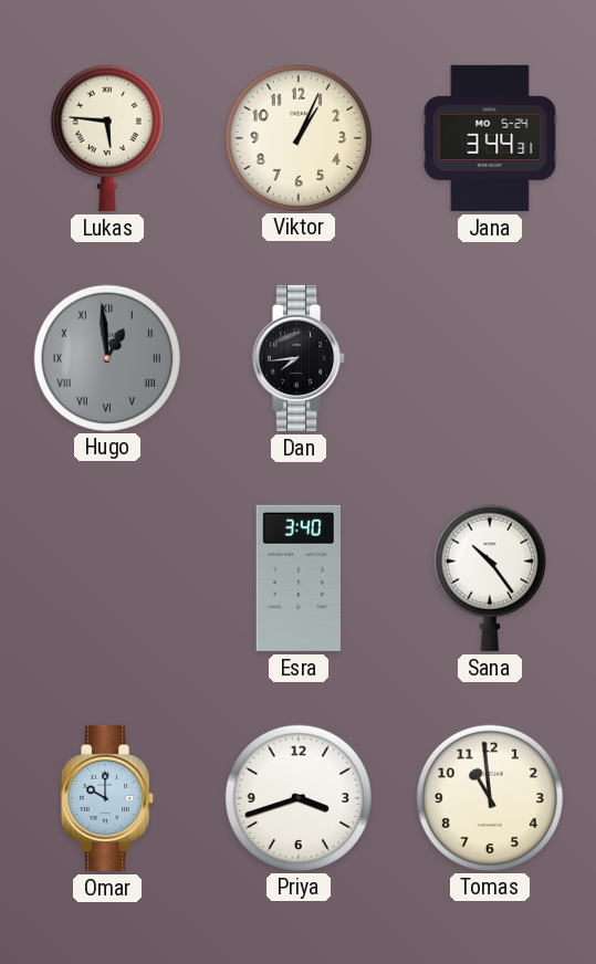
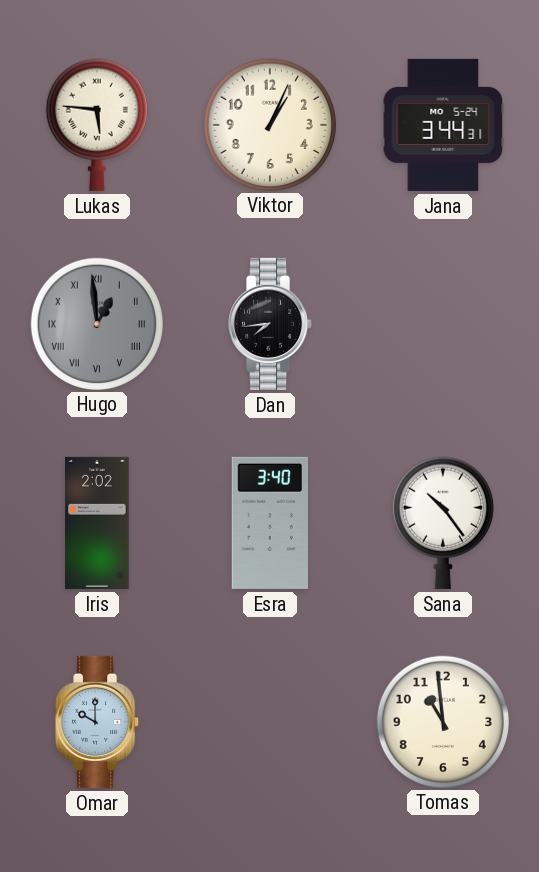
Iris: none -> 2:02 (97, 523)
Priya: 3:42 -> none (297, 797)
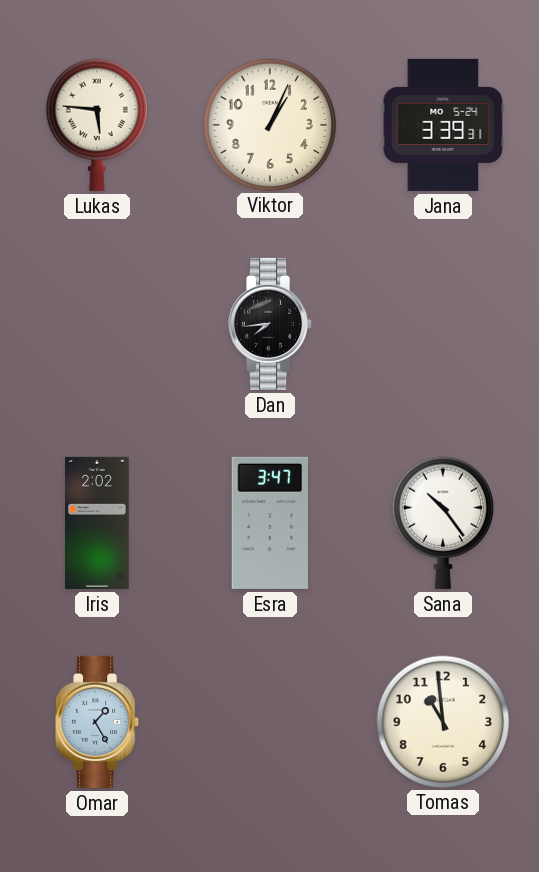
Jana: 3:44 -> 3:39 (443, 125)
Hugo: 12:59 -> none (96, 323)
Esra: 3:40 -> 3:47 (269, 523)
Omar: 10:00 -> 1:25 (98, 722)
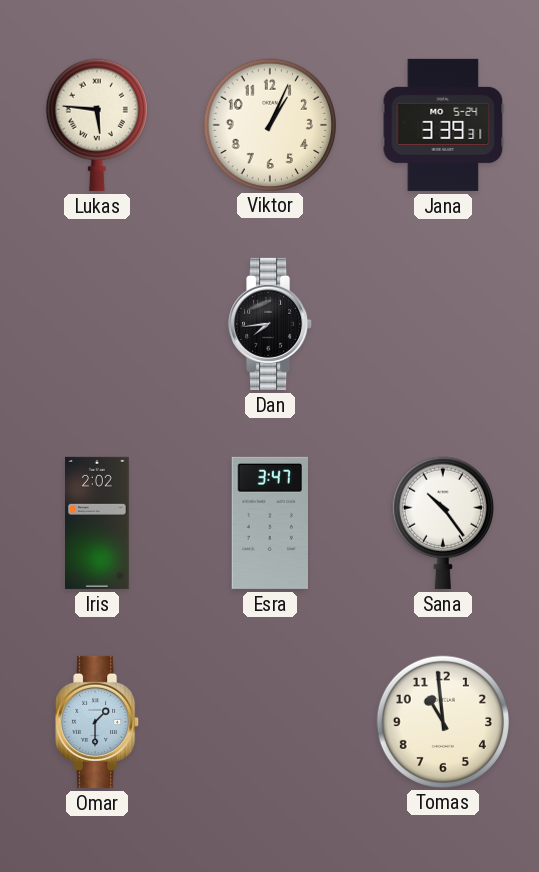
Omar: 1:25 -> 1:30 (98, 722)
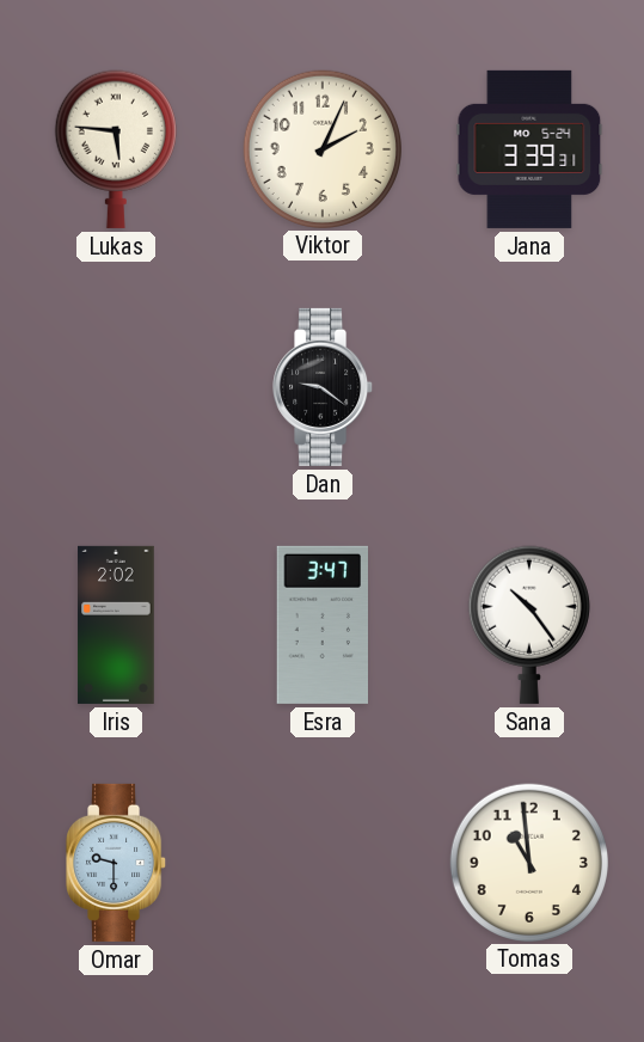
Viktor: 1:04 -> 2:04 (321, 148)
Dan: 7:44 -> 9:21 (324, 387)
Omar: 1:30 -> 9:30 (117, 863)
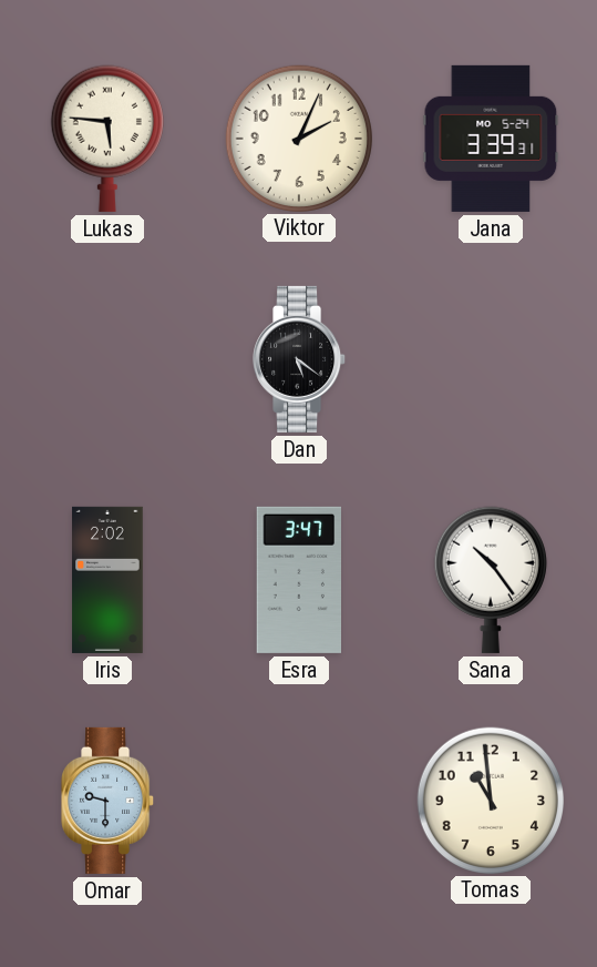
Dan: 9:21 -> 5:21 (300, 359)
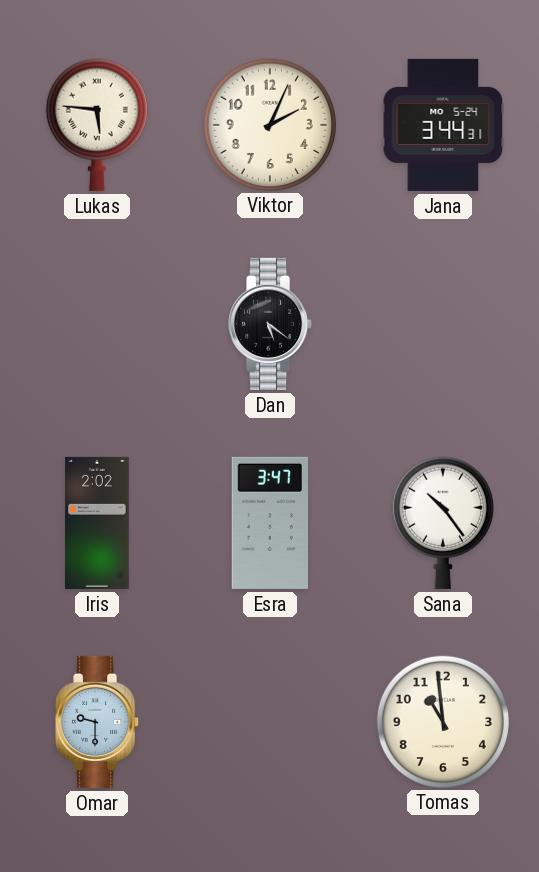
Jana: 3:39 -> 3:44 (443, 125)
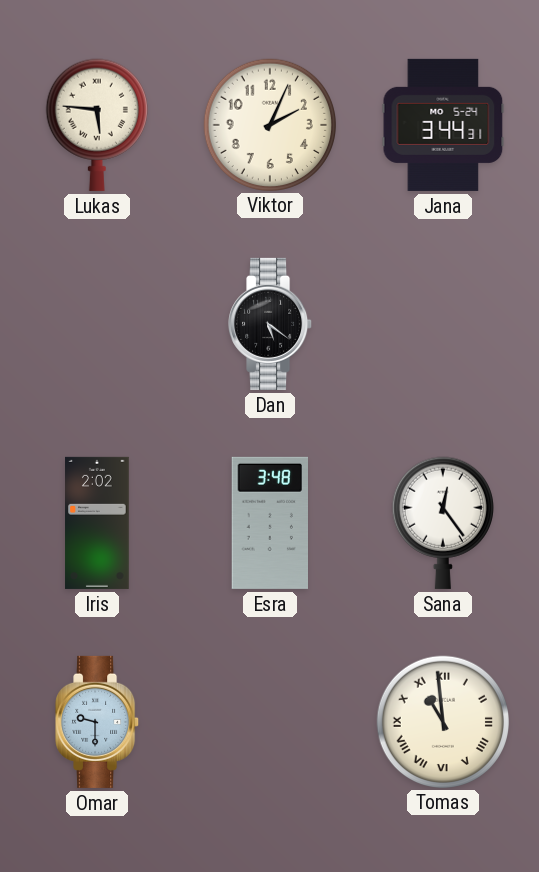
Esra: 3:47 -> 3:48 (269, 523)
Sana: 10:24 -> 12:24 (443, 523)
Tomas numerals: Arabic -> Roman (442, 721)
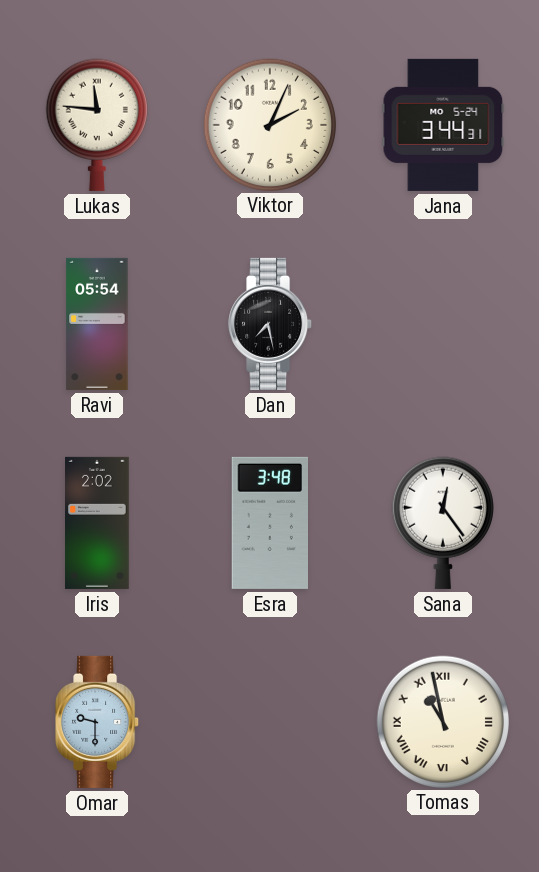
Lukas: 5:46 -> 11:46 (97, 125)
Ravi: none -> 05:54 (97, 324)
Dan: 5:21 -> 7:28 (271, 324)
Tomas: 10:59 -> 10:58 (442, 721)
